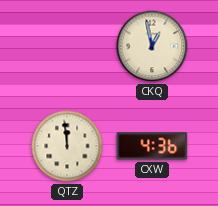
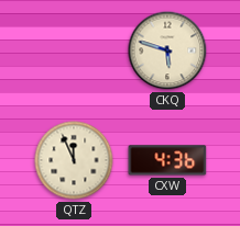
CKQ: 12:58 -> 5:48 (167, 50)
QTZ: 11:59 -> 11:56 (74, 160)
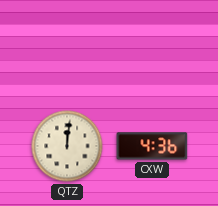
CKQ: 5:48 -> none (167, 50)
QTZ: 11:56 -> 12:01 (67, 146)
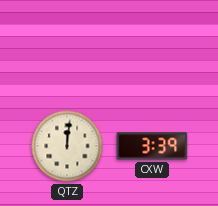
CXW: 4:36 -> 3:39 (152, 146)
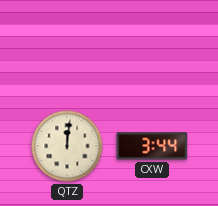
CXW: 3:39 -> 3:44 (152, 146)
